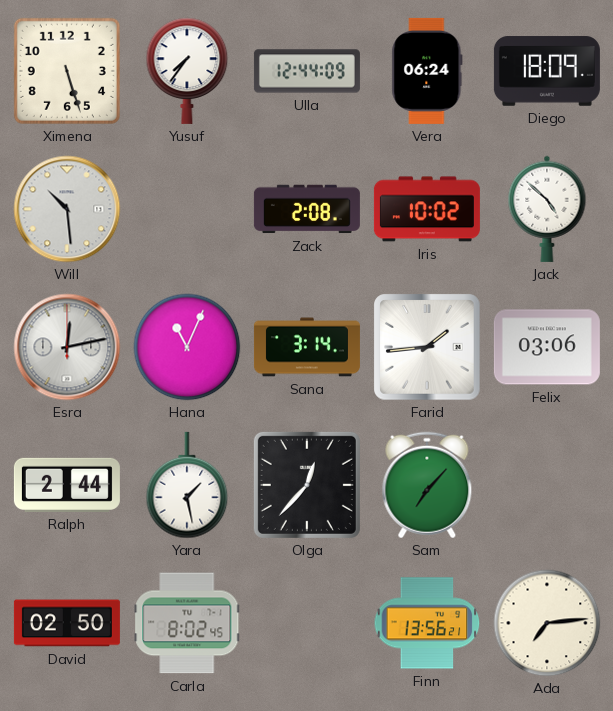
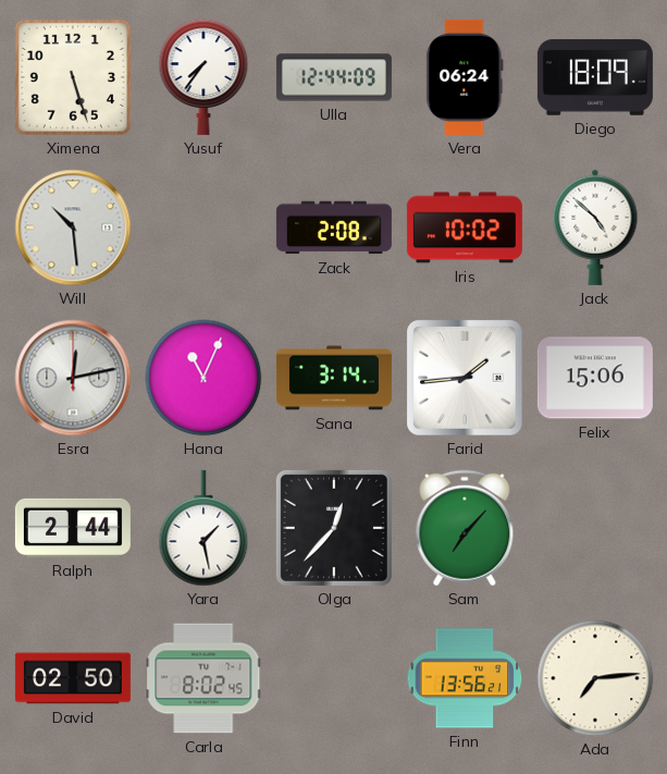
Felix: 03:06 -> 15:06 (595, 378)
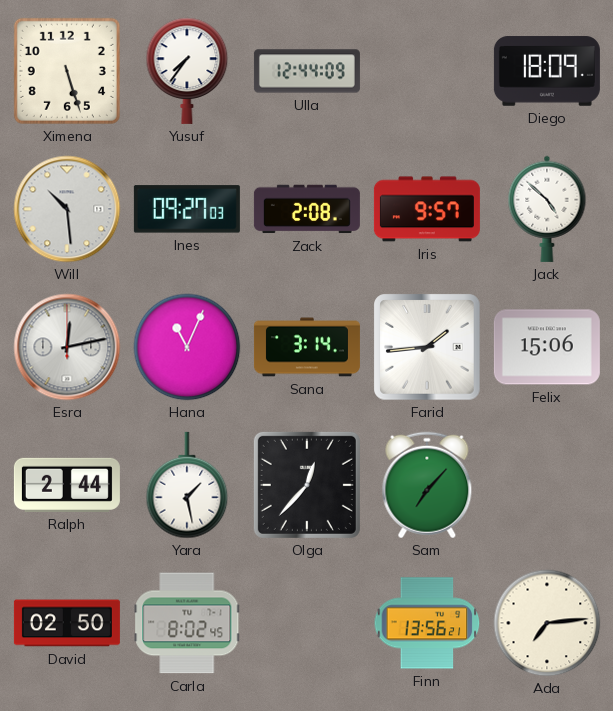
Vera: 06:24 -> none (465, 77)
Ines: none -> 09:27 (187, 209)
Iris: 10:02 -> 9:57 (427, 209)
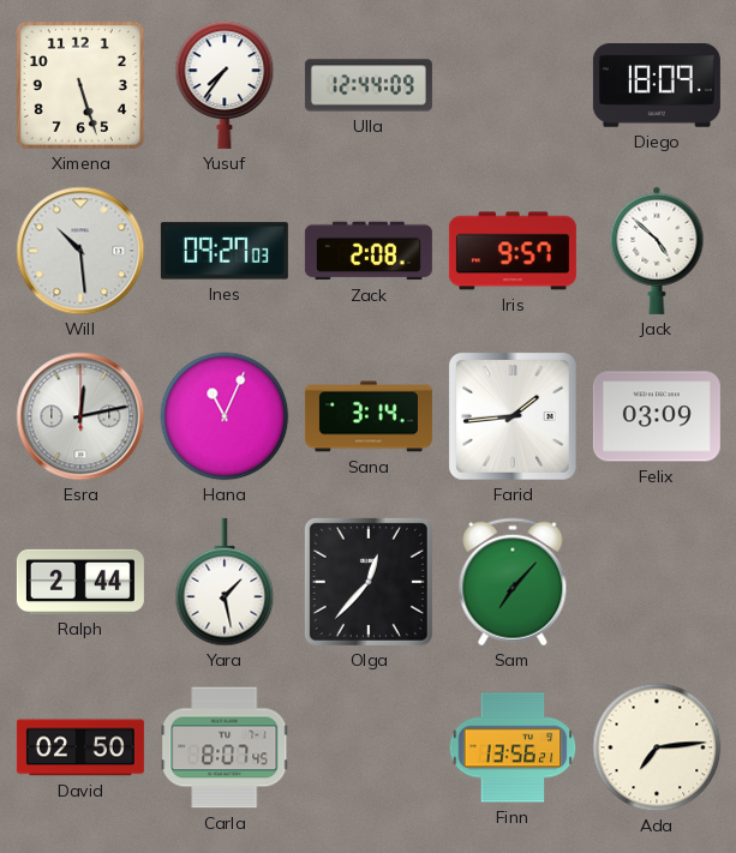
Felix: 15:06 -> 03:09 (657, 416)
Carla: 8:02 -> 8:07 (225, 747)
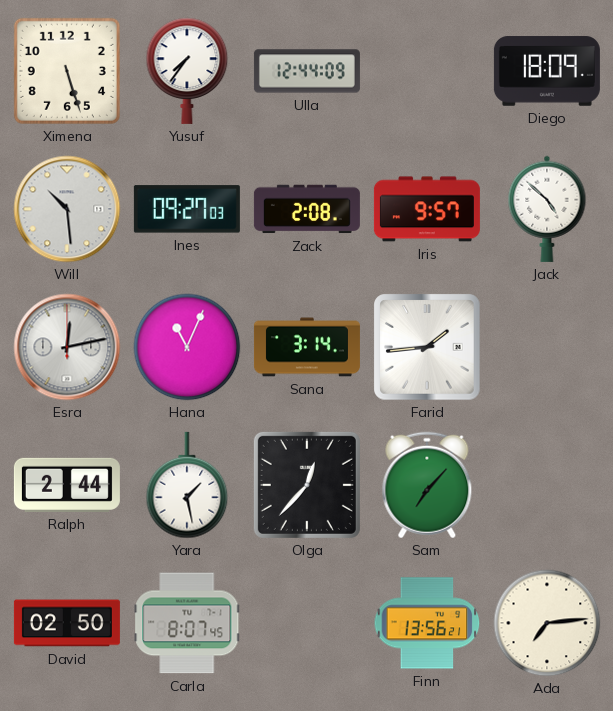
Felix: 03:09 -> none (657, 416)
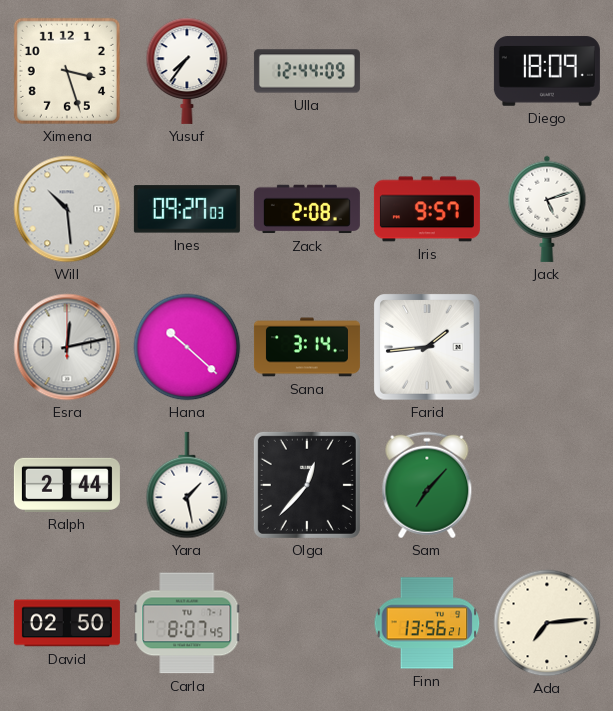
Ximena: 5:27 -> 3:27 (67, 71)
Jack: 4:52 -> 5:12 (547, 209)
Hana: 11:04 -> 10:22 (187, 347)
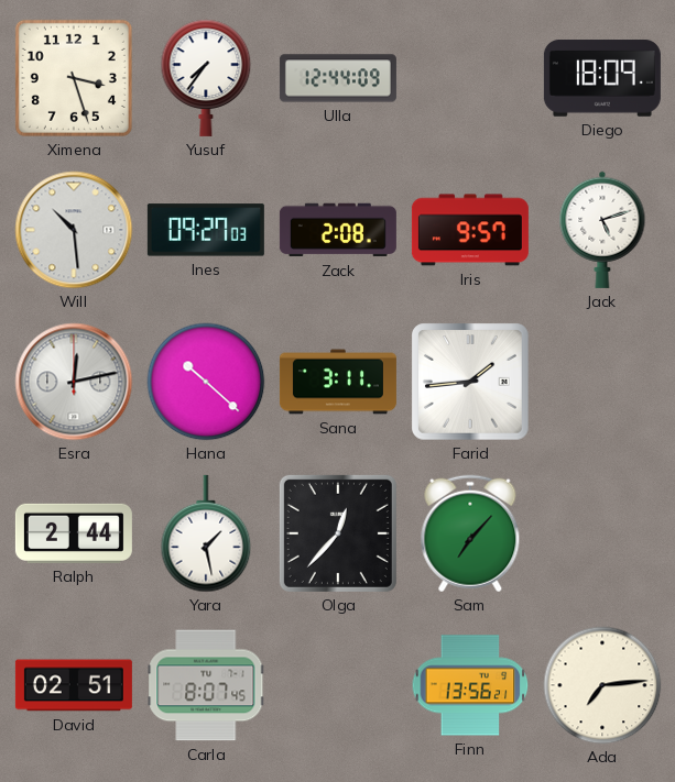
Sana: 3:14 -> 3:11 (338, 382)
David: 02:50 -> 02:51 (74, 685)
